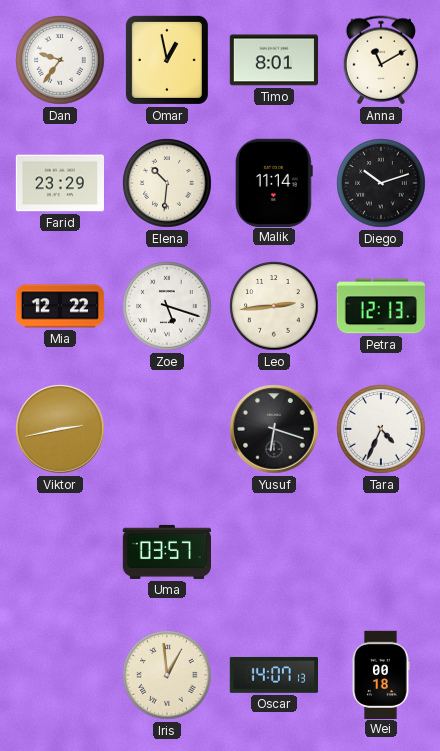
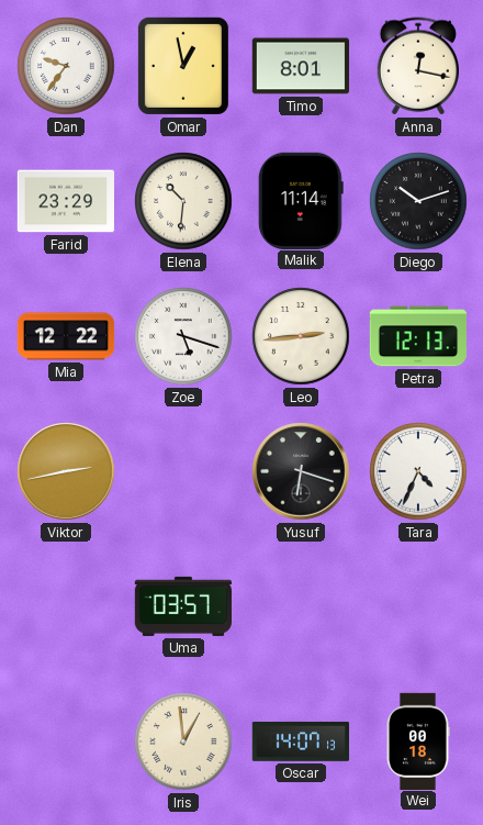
Anna: 11:10 -> 12:17 (417, 66)
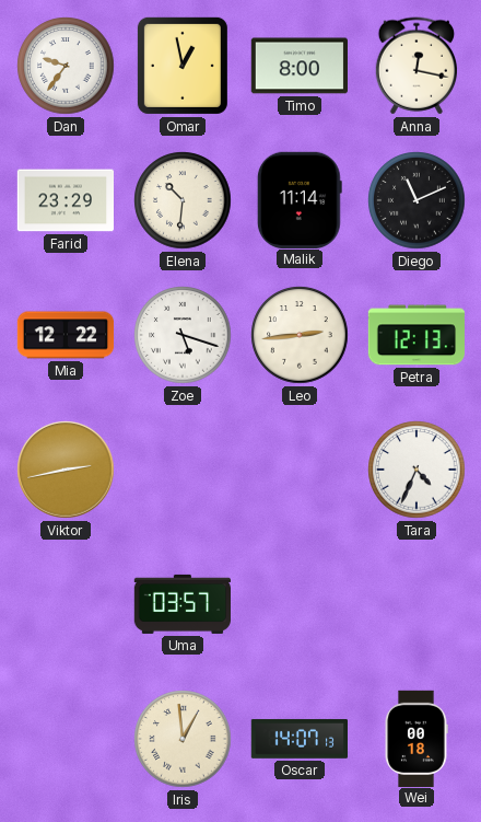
Timo: 8:01 -> 8:00 (298, 66)
Diego: 10:12 -> 11:11 (417, 200)
Yusuf: 6:18 -> none (301, 471)
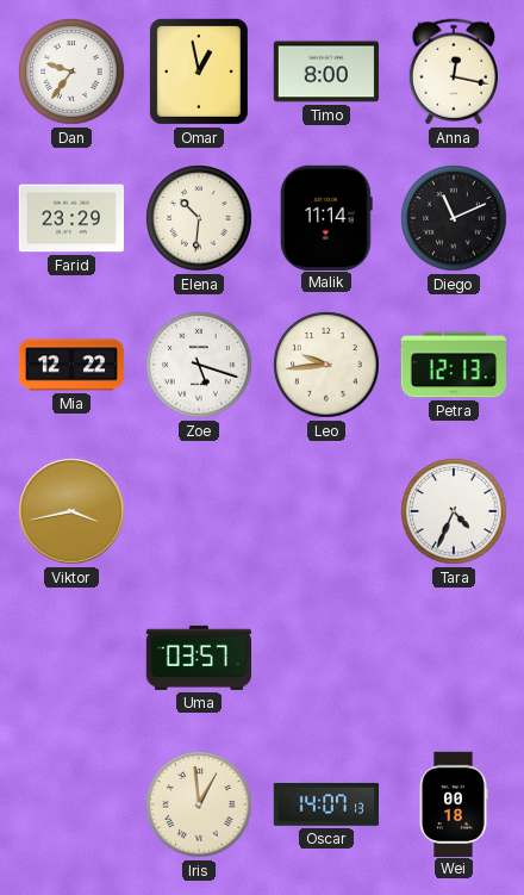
Leo: 2:44 -> 9:44 (326, 365)
Viktor: 2:43 -> 3:43 (71, 511)
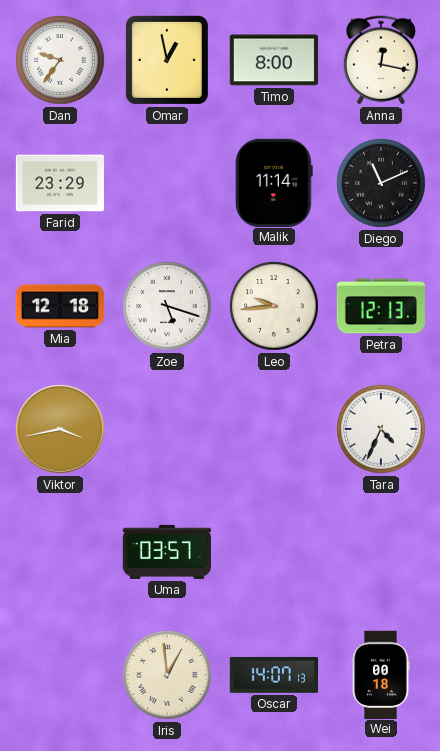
Elena: 10:31 -> none (199, 218)
Mia: 12:22 -> 12:18 (60, 306)
